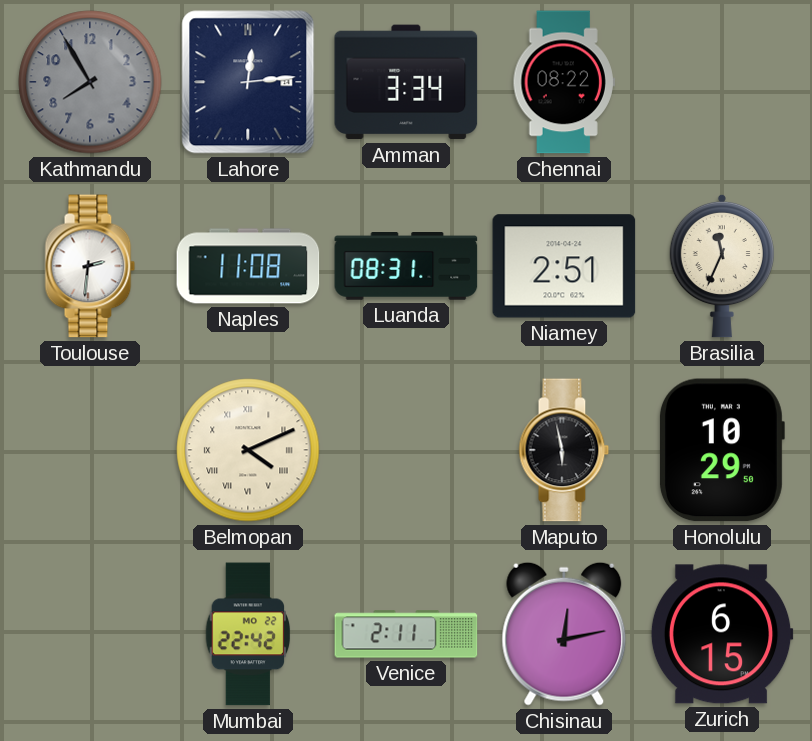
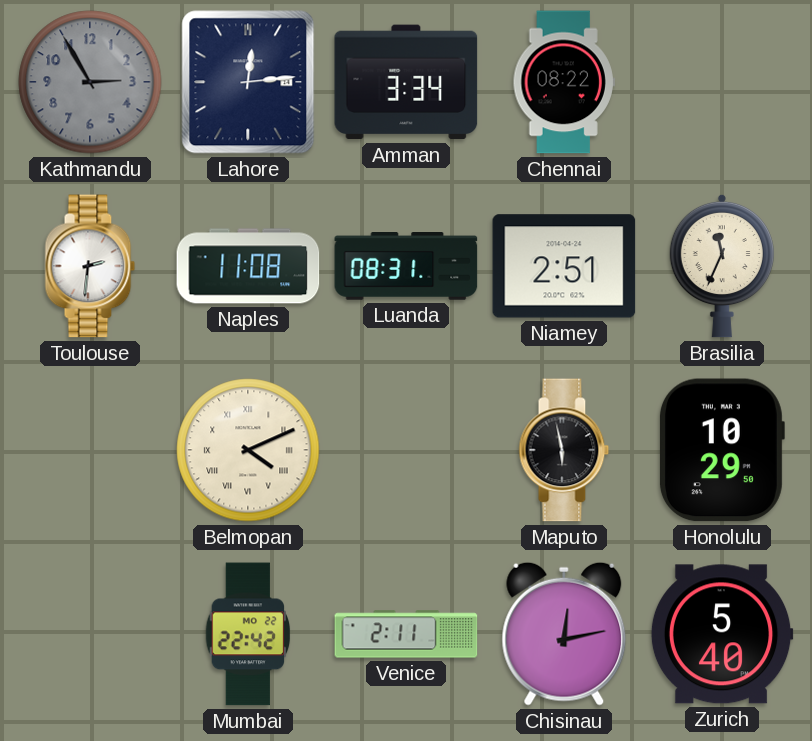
Kathmandu: 7:55 -> 2:55 (90, 82)
Zurich: 6:15 -> 5:40 (722, 634)
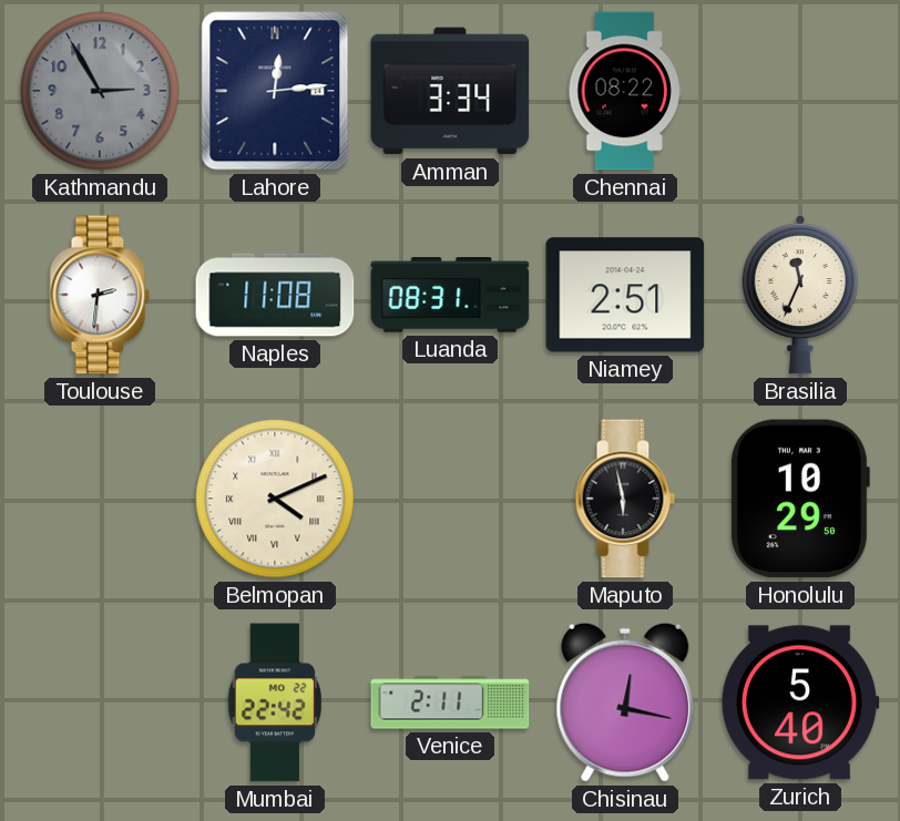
Chisinau: 12:13 -> 12:17 (625, 702)
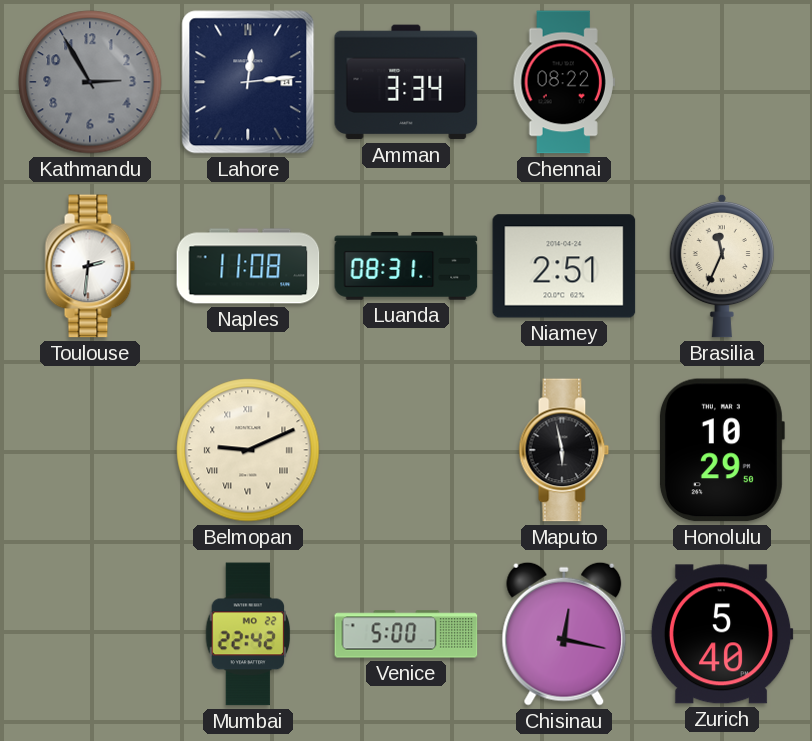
Belmopan: 4:11 -> 9:11 (248, 450)
Venice: 2:11 -> 5:00 (406, 634)
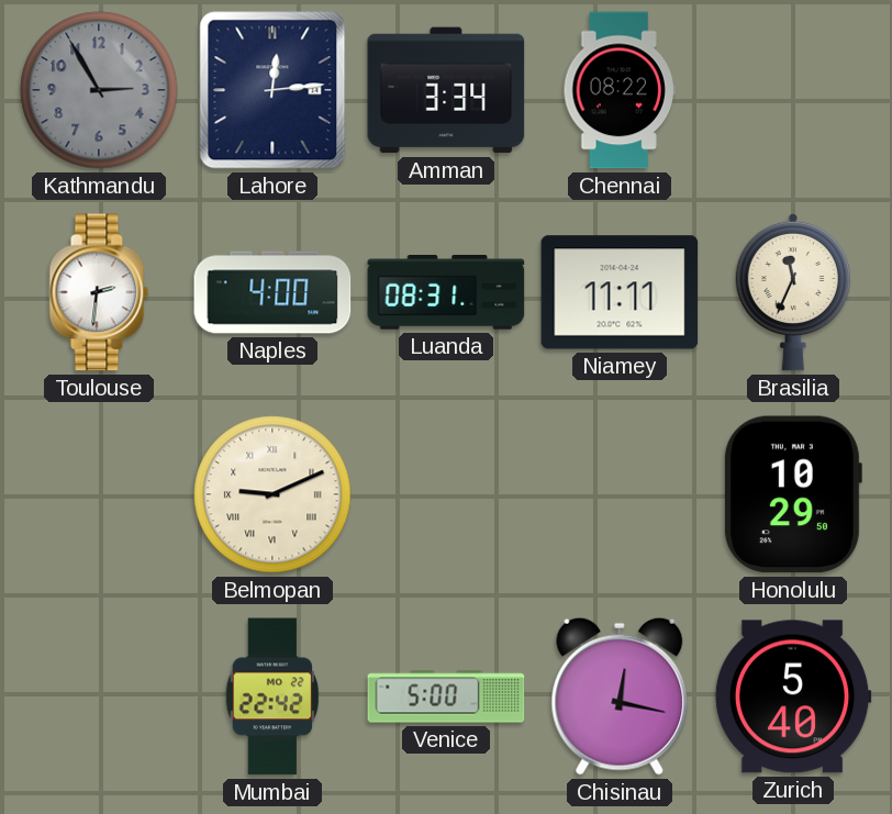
Naples: 11:08 -> 4:00 (272, 292)
Niamey: 2:51 -> 11:11 (620, 292)
Maputo: 5:58 -> none (564, 450)
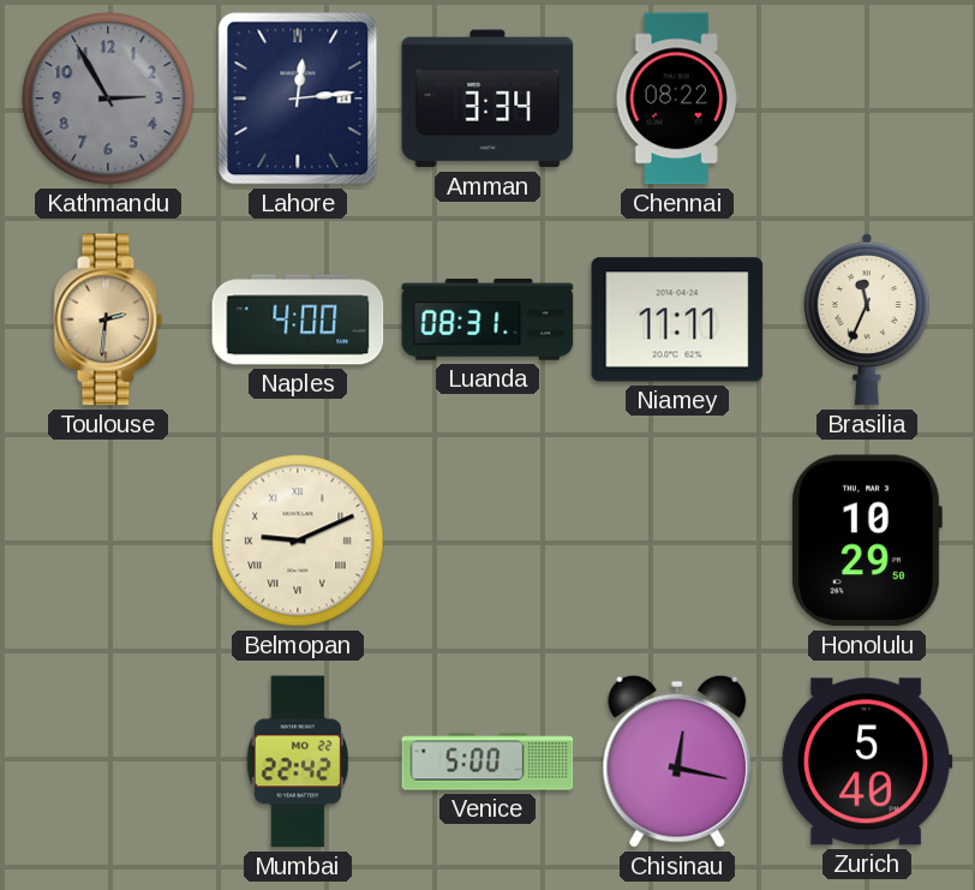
Toulouse dial: white -> champagne (108, 319)
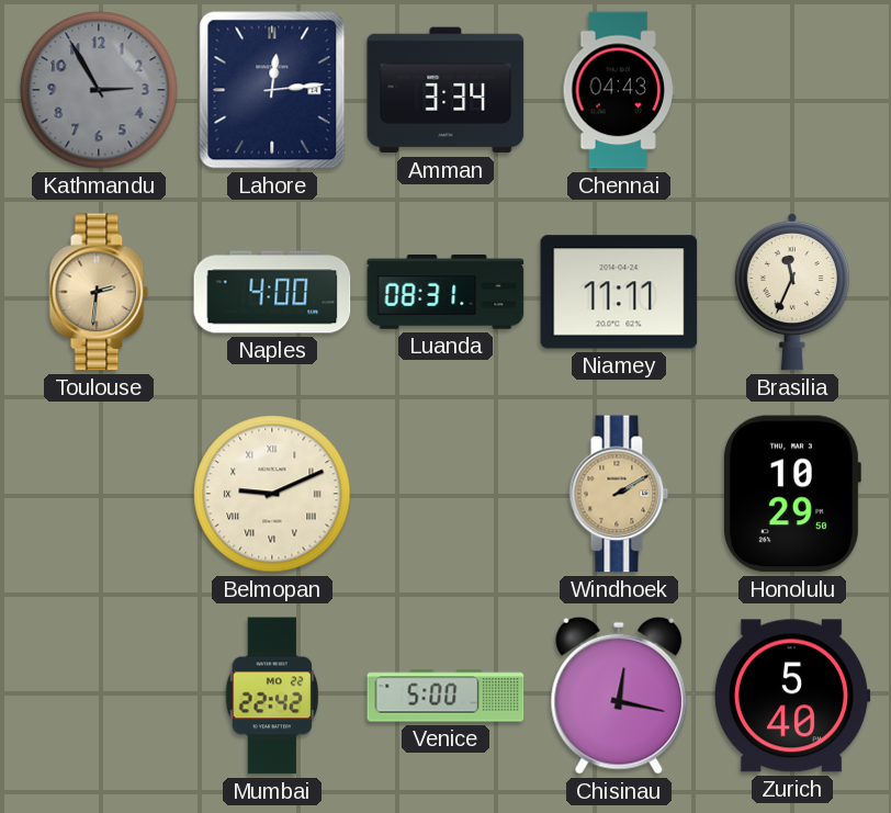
Chennai: 08:22 -> 04:43 (619, 90)
Windhoek: none -> 2:10 (619, 494)
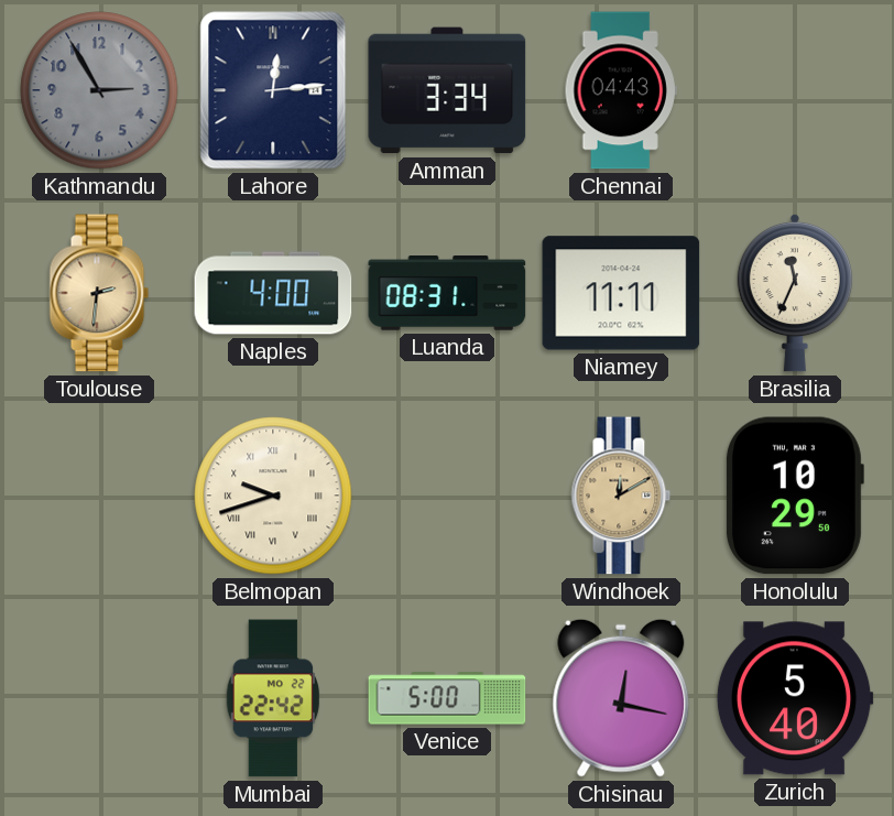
Belmopan: 9:11 -> 9:42 (273, 496)
Windhoek: 2:10 -> 12:10 (621, 496)
